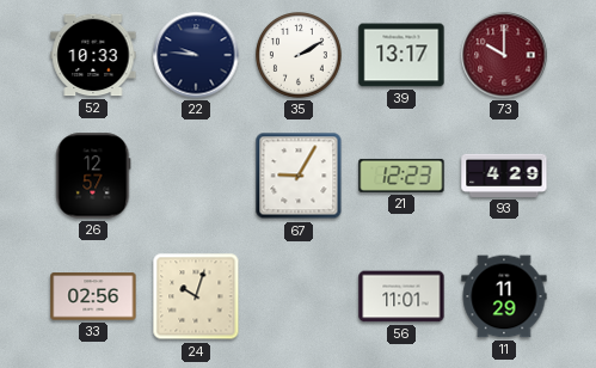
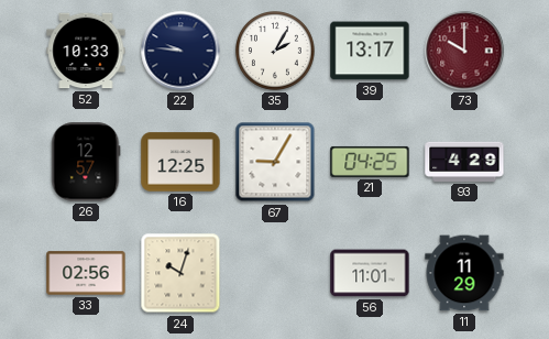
35: 2:10 -> 2:05 (276, 52)
16: none -> 12:25 (180, 162)
21: 12:23 -> 04:25 (370, 162)
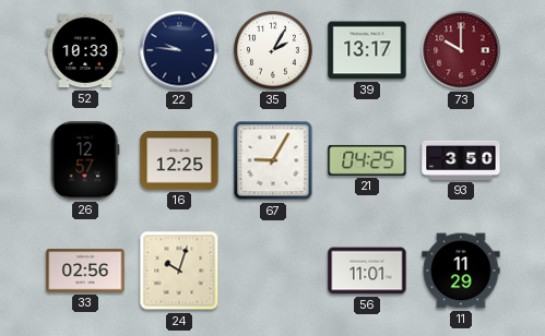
93: 4:29 -> 3:50 (461, 160)
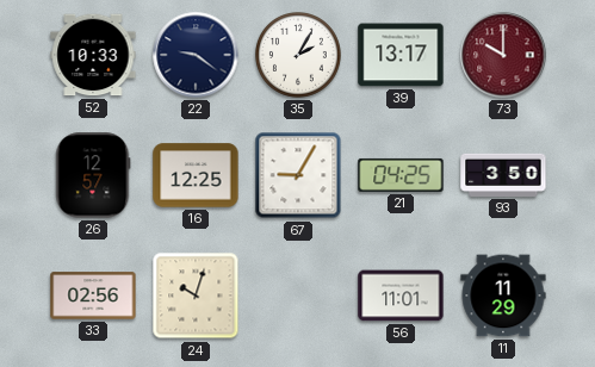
22: 9:46 -> 9:21 (196, 55)
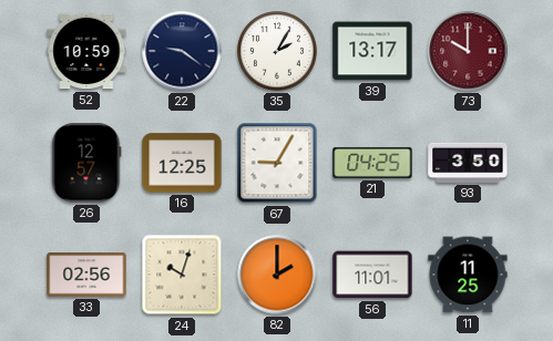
52: 10:33 -> 10:59 (86, 51)
82: none -> 2:00 (277, 275)
11: 11:29 -> 11:25 (468, 275)
